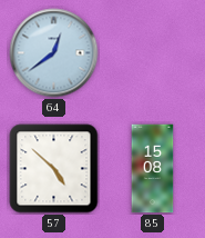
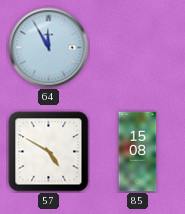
64: 12:39 -> 11:55 (49, 48)
57: 4:52 -> 4:50 (49, 152)
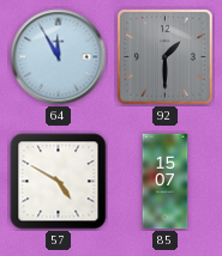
92: none -> 1:30 (166, 57)
85: 15:08 -> 15:07 (166, 182)
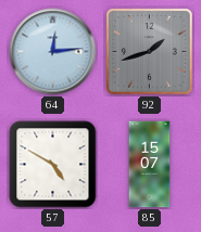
64: 11:55 -> 12:14 (53, 52)
92: 1:30 -> 1:42 (150, 52)
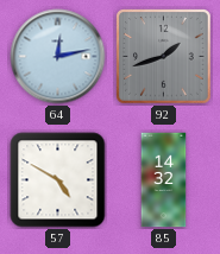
64: 12:14 -> 12:13 (58, 57)
85: 15:07 -> 14:32 (164, 180)
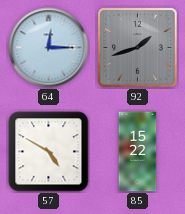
64: 12:13 -> 12:15 (49, 48)
85: 14:32 -> 15:22 (138, 152)
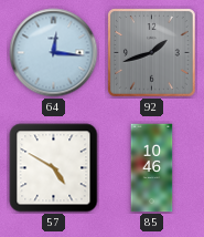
64: 12:15 -> 12:16 (54, 53)
85: 15:22 -> 10:46 (152, 168)
